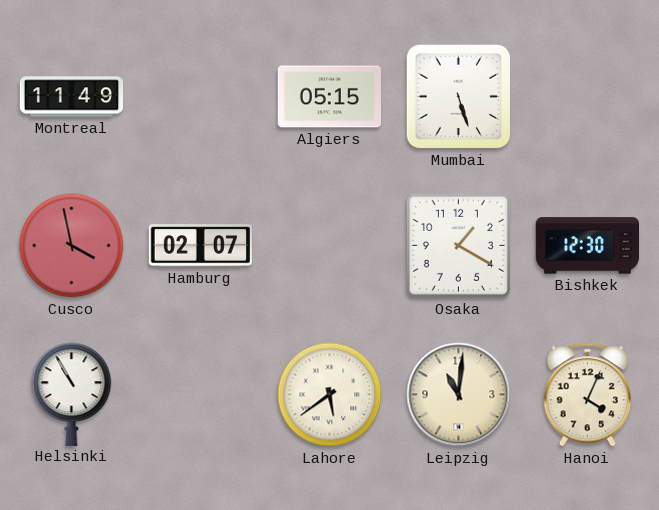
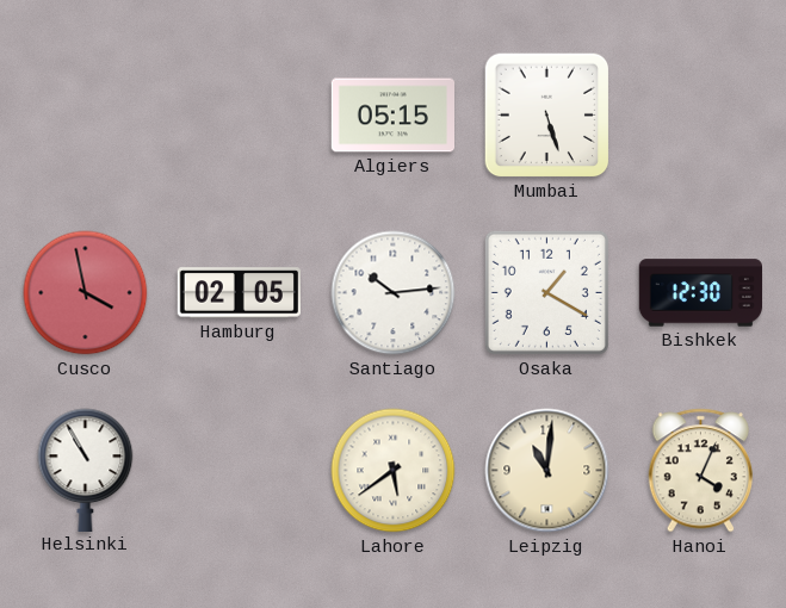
Montreal: 11:49 -> none (72, 97)
Hamburg: 02:07 -> 02:05 (239, 293)
Santiago: none -> 10:14 (394, 293)
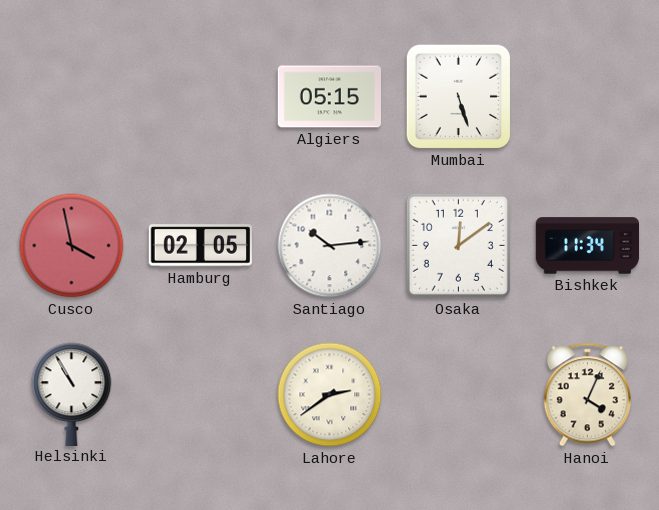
Osaka: 1:20 -> 12:09 (458, 245)
Bishkek: 12:30 -> 11:34 (587, 246)
Lahore: 5:39 -> 2:39 (330, 395)
Leipzig: 11:01 -> none (547, 471)
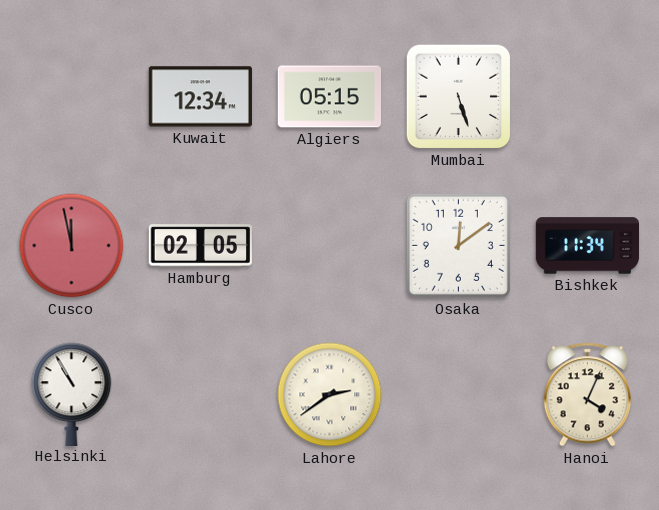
Kuwait: none -> 12:34 (200, 97)
Cusco: 3:58 -> 11:58 (72, 246)
Santiago: 10:14 -> none (330, 246)
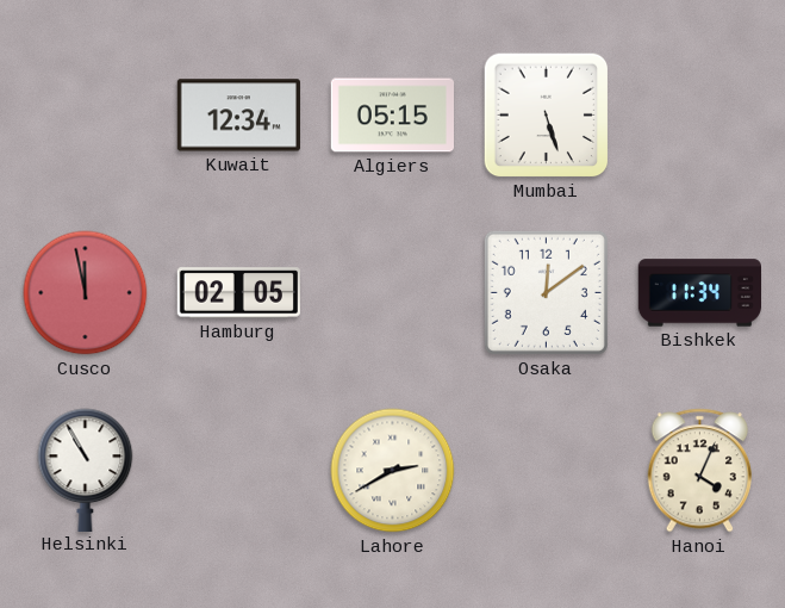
Lahore: 2:39 -> 2:40 (393, 471)
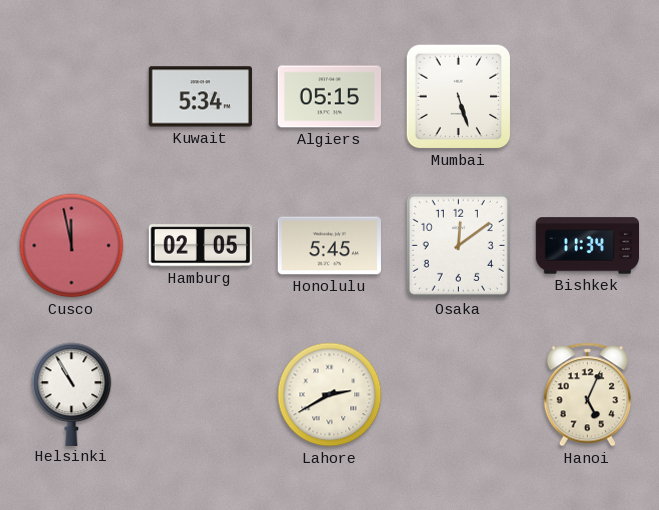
Kuwait: 12:34 -> 5:34 (200, 97)
Honolulu: none -> 5:45 (329, 246)
Hanoi: 4:04 -> 5:04 (588, 395)
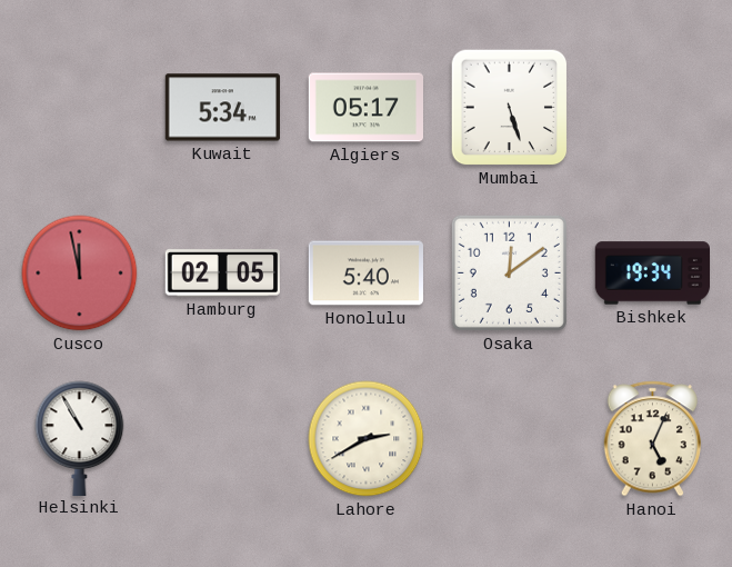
Algiers: 05:15 -> 05:17 (365, 108)
Honolulu: 5:45 -> 5:40 (365, 273)
Bishkek: 11:34 -> 19:34 (652, 273)
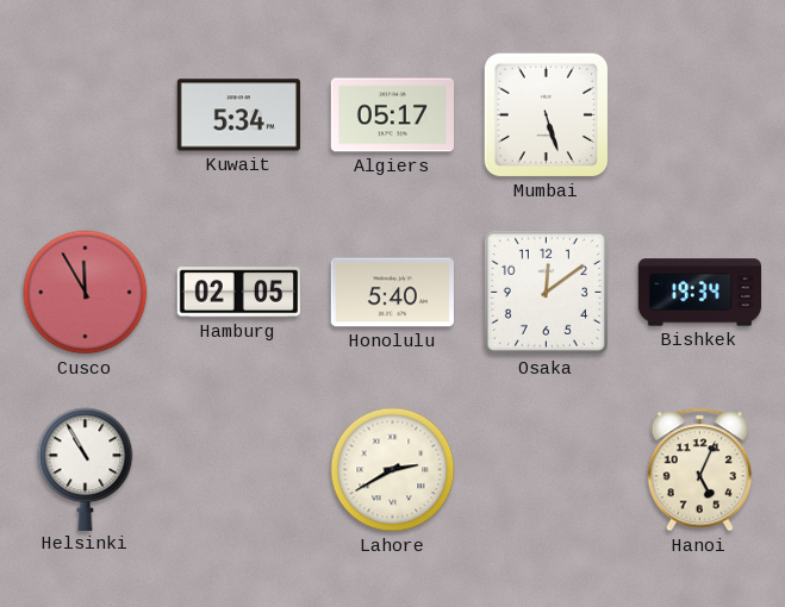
Cusco: 11:58 -> 11:55 (86, 293)
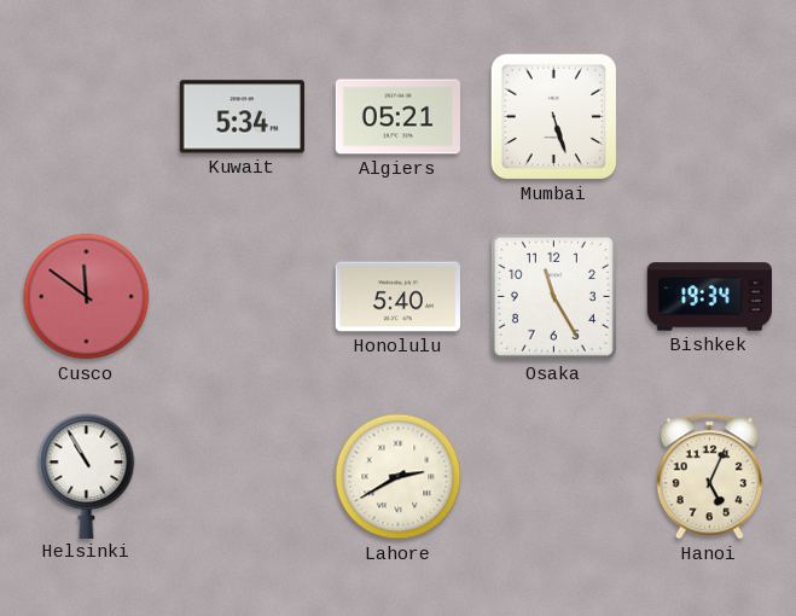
Algiers: 05:17 -> 05:21 (397, 117)
Cusco: 11:55 -> 11:51 (87, 297)
Hamburg: 02:05 -> none (238, 293)
Osaka: 12:09 -> 11:25 (553, 296)
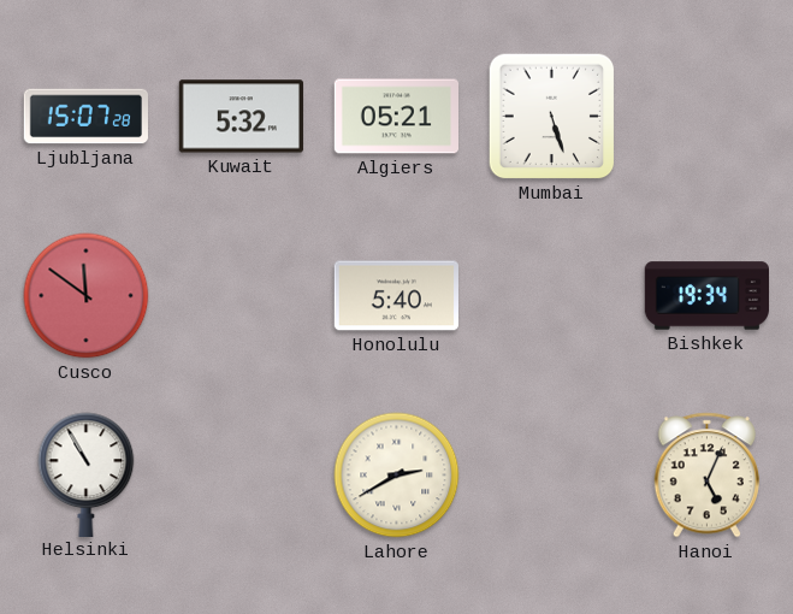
Ljubljana: none -> 15:07 (85, 117)
Kuwait: 5:34 -> 5:32 (241, 117)
Osaka: 11:25 -> none (553, 296)
